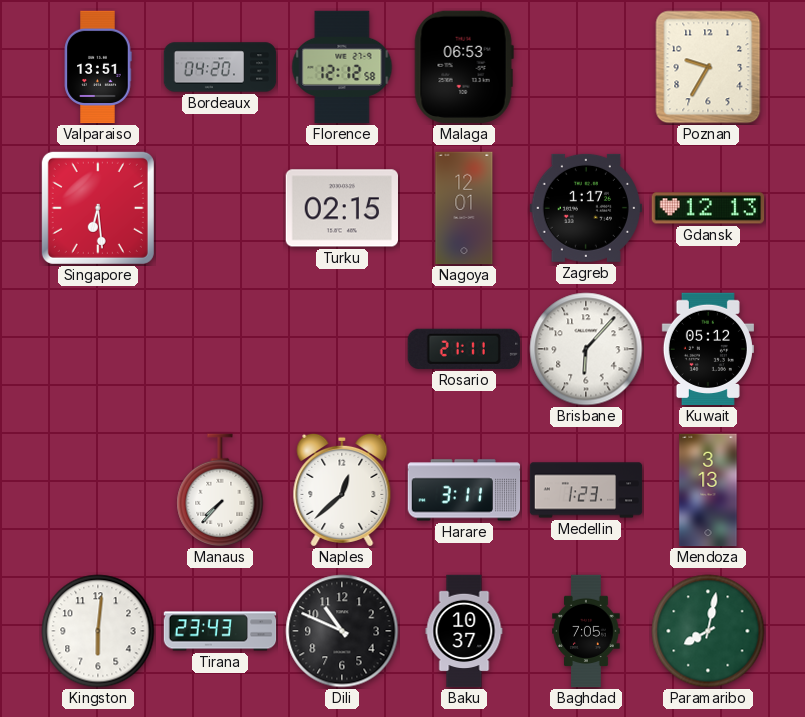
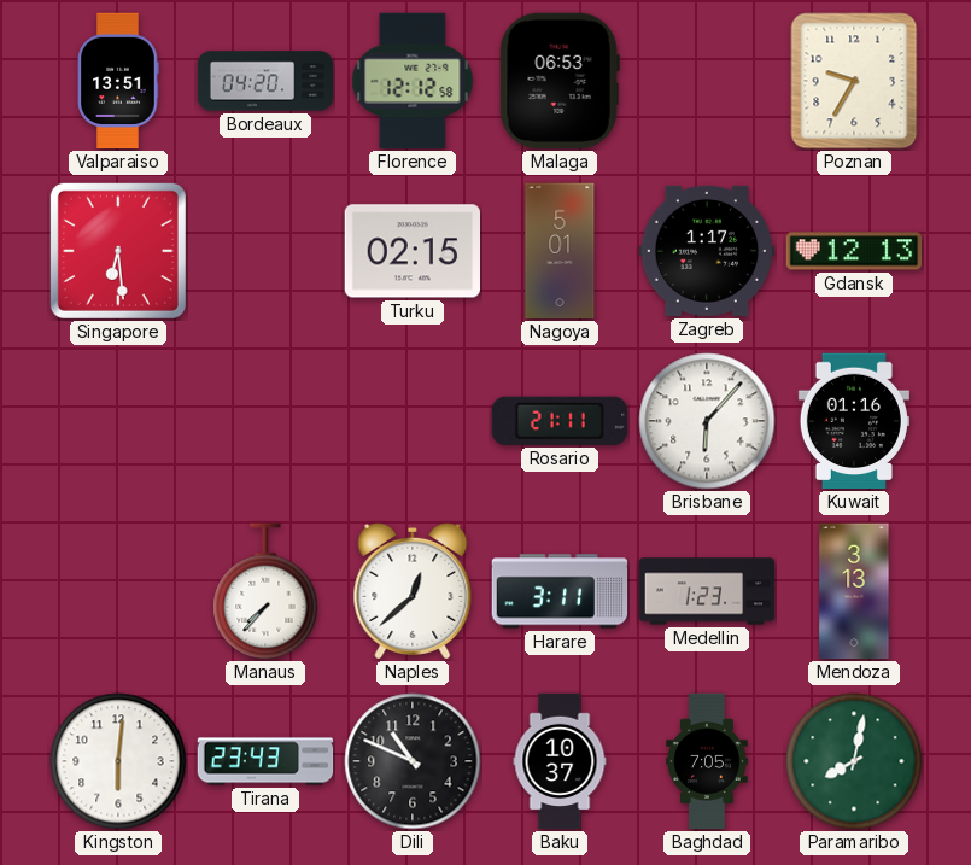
Nagoya: 12:01 -> 5:01 (560, 251)
Kuwait: 05:12 -> 01:16 (854, 421)
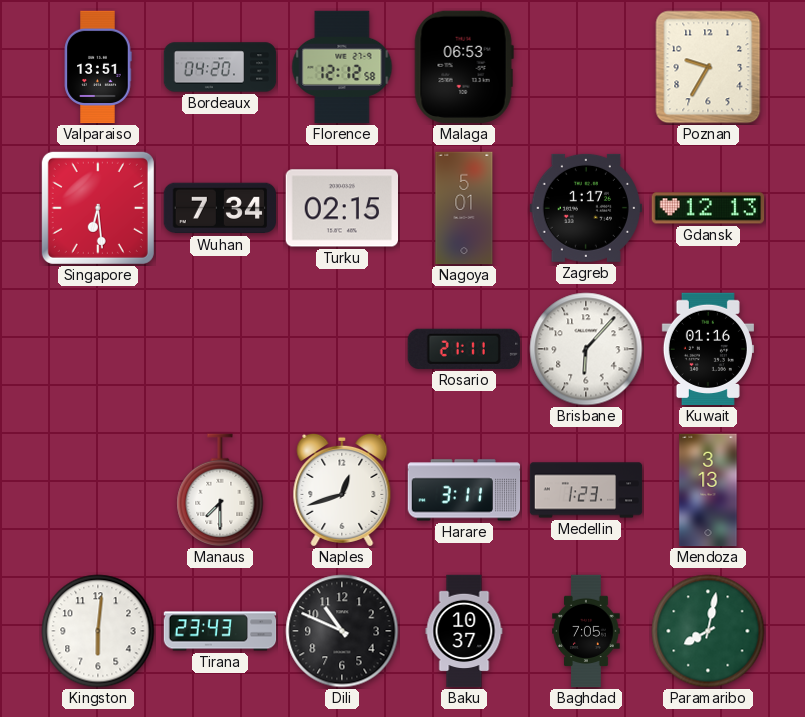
Wuhan: none -> 7:34 (219, 208)
Manaus: 7:37 -> 7:30 (220, 490)
Naples: 12:38 -> 12:42 (342, 490)
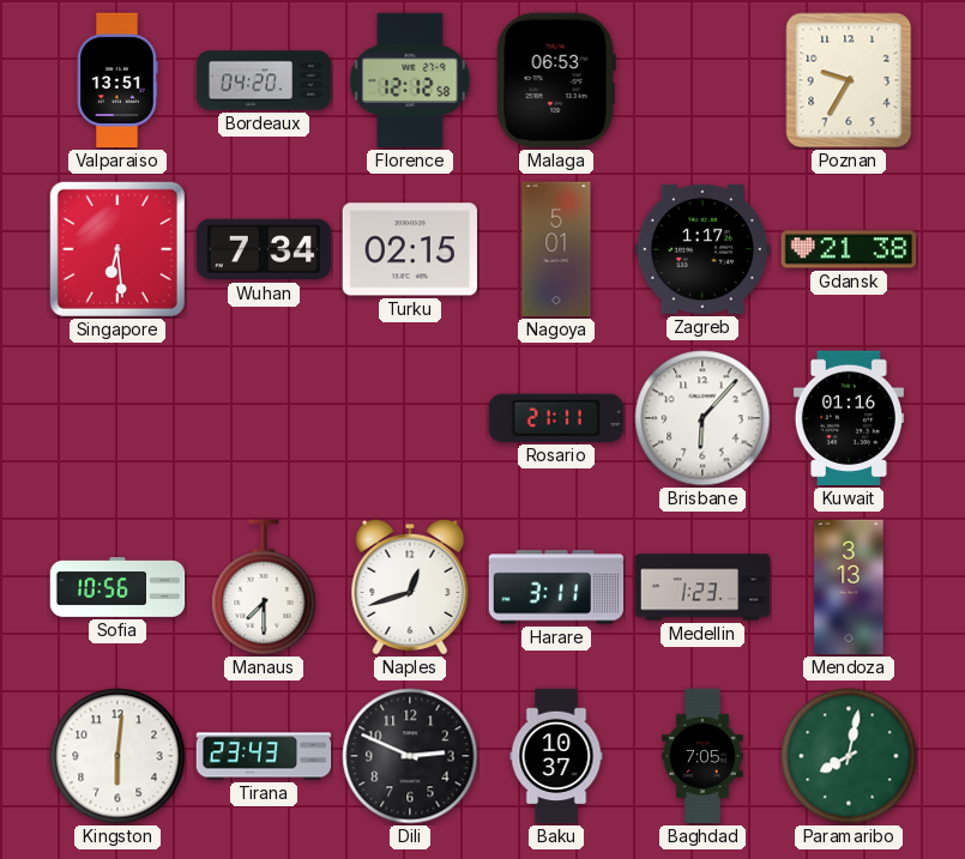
Gdansk: 12:13 -> 21:38 (849, 249)
Sofia: none -> 10:56 (117, 588)
Dili: 10:49 -> 2:49 (410, 756)
